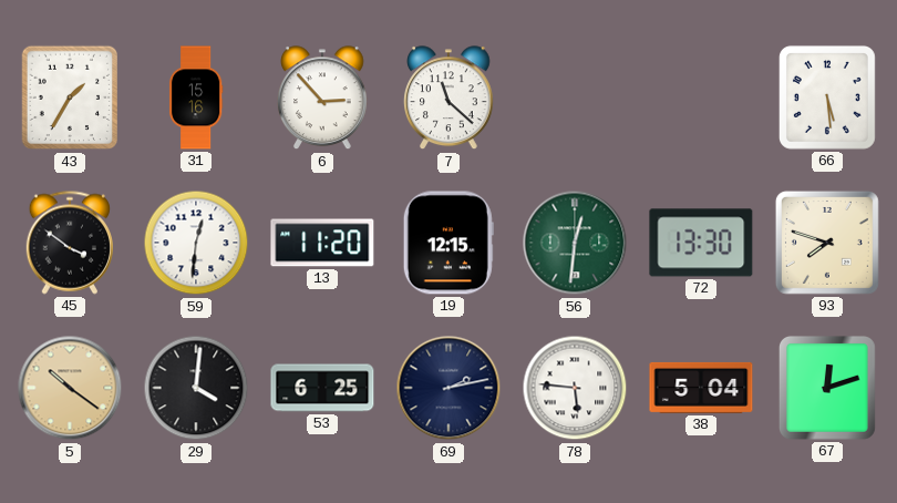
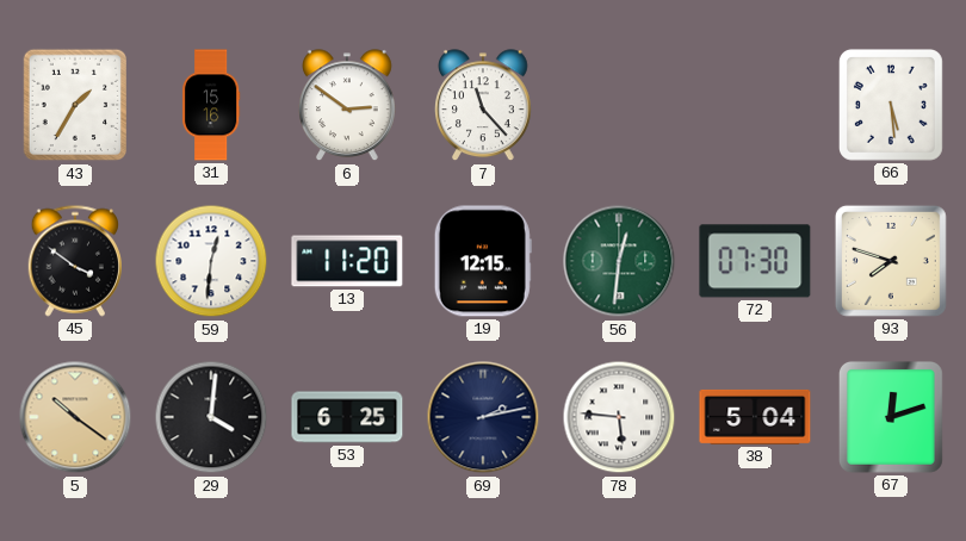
6: 2:53 -> 2:51 (348, 106)
7: 11:22 -> 11:23 (484, 106)
72: 13:30 -> 07:30 (755, 261)
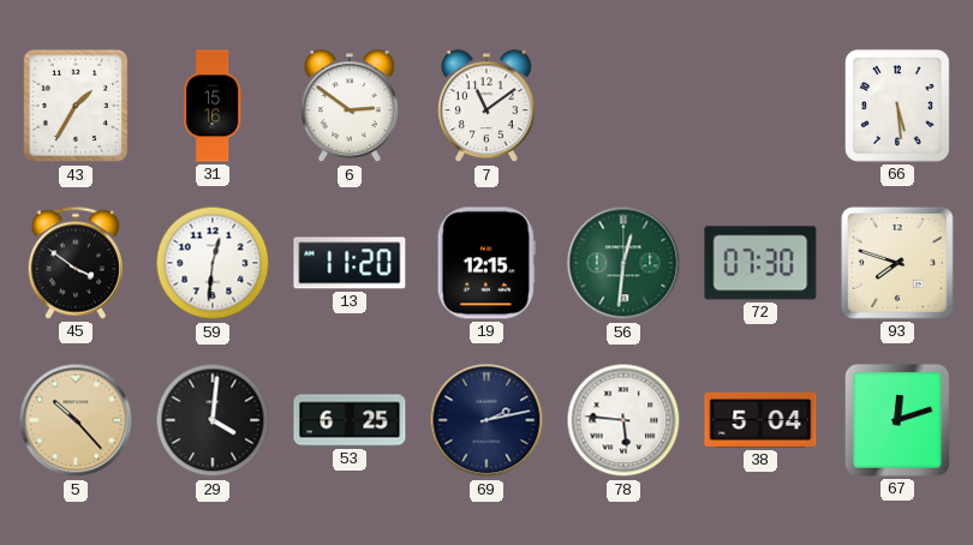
7: 11:23 -> 11:09 (488, 107)
5: 10:21 -> 10:23 (76, 420)
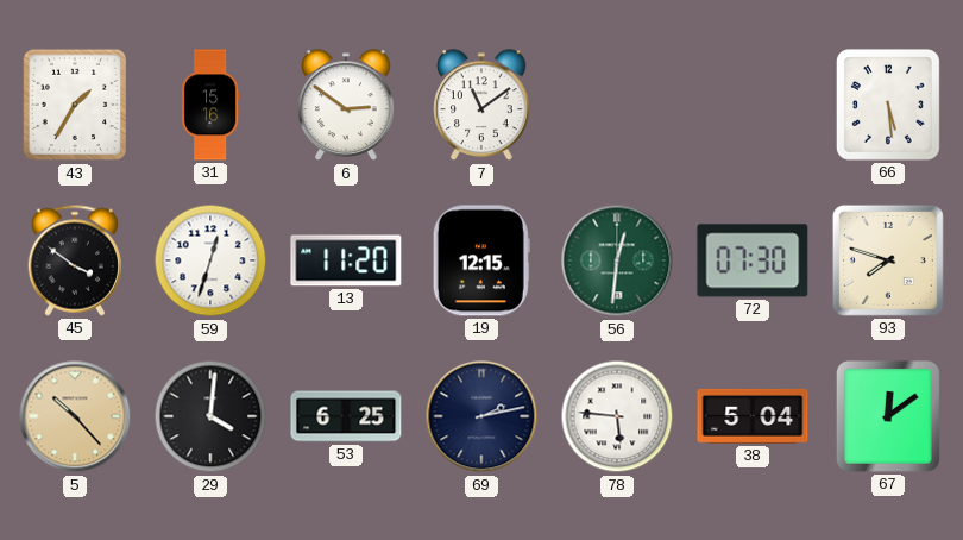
59: 12:31 -> 12:33 (210, 260)
67: 12:12 -> 12:09 (888, 416)
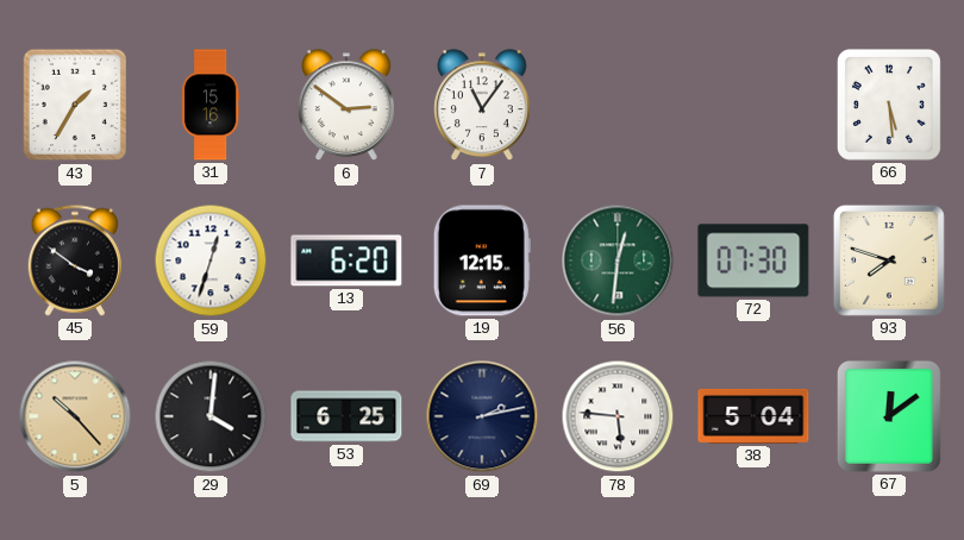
7: 11:09 -> 11:06 (483, 106)
13: 11:20 -> 6:20 (346, 260)
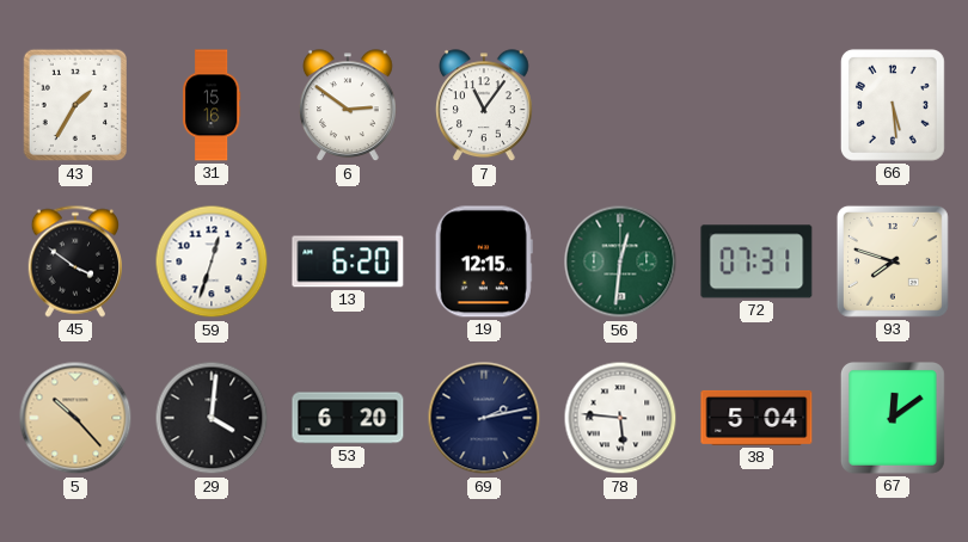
72: 07:30 -> 07:31 (756, 261)
53: 6:25 -> 6:20 (348, 418)
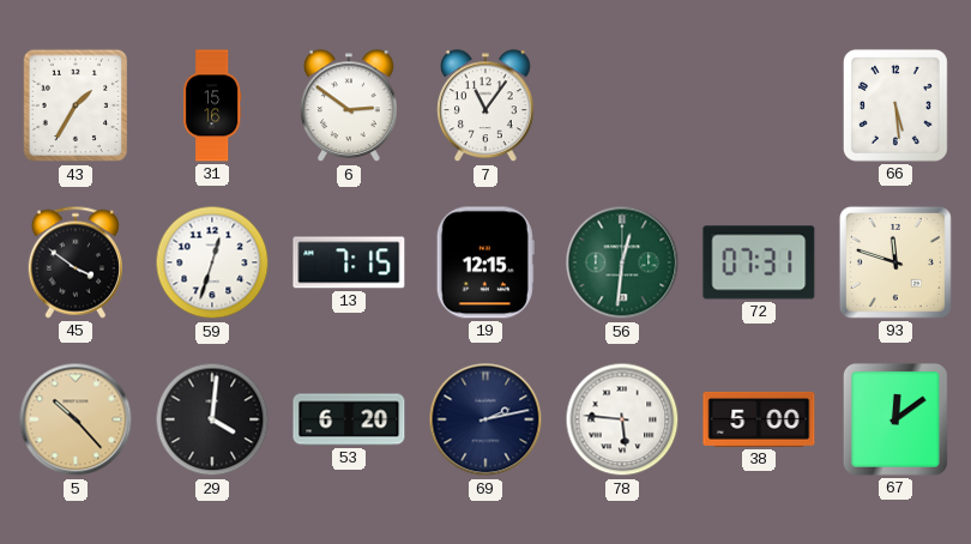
13: 6:20 -> 7:15 (349, 262)
93: 7:48 -> 11:48 (895, 262)
38: 5:04 -> 5:00 (759, 419)
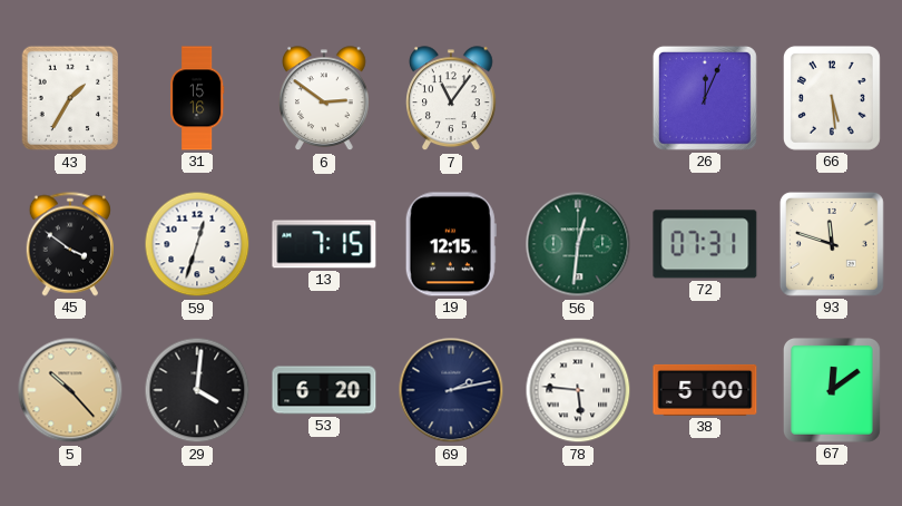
26: none -> 12:04 (705, 98)
